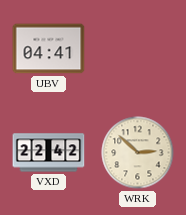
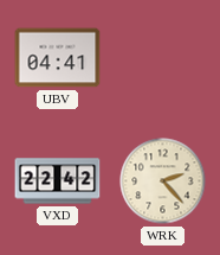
WRK: 2:52 -> 2:23 (163, 181)
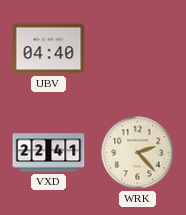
UBV: 04:41 -> 04:40 (49, 49)
VXD: 22:42 -> 22:41 (49, 153)
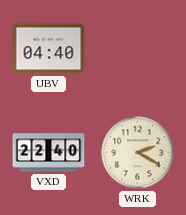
VXD: 22:41 -> 22:40 (49, 153)
WRK: 2:23 -> 2:20 (138, 153)
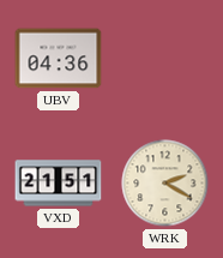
UBV: 04:40 -> 04:36 (59, 59)
VXD: 22:40 -> 21:51 (59, 184)
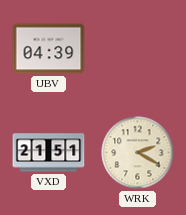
UBV: 04:36 -> 04:39 (49, 49)
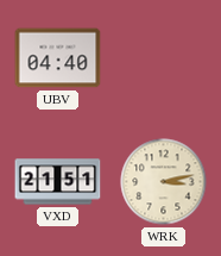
UBV: 04:39 -> 04:40 (58, 58)
WRK: 2:20 -> 3:13 (164, 182)
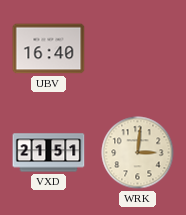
UBV: 04:40 -> 16:40 (49, 49)
WRK: 3:13 -> 3:01 (138, 153)
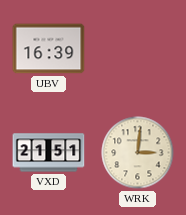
UBV: 16:40 -> 16:39 (49, 49)
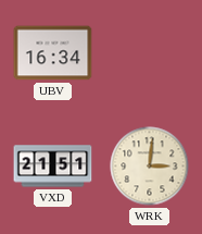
UBV: 16:39 -> 16:34 (53, 53)
